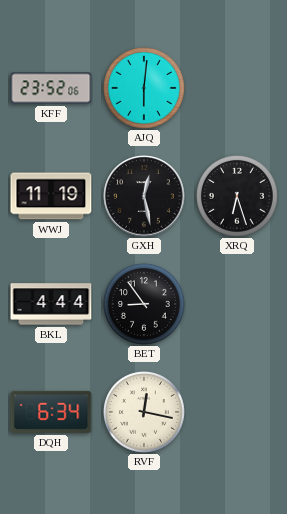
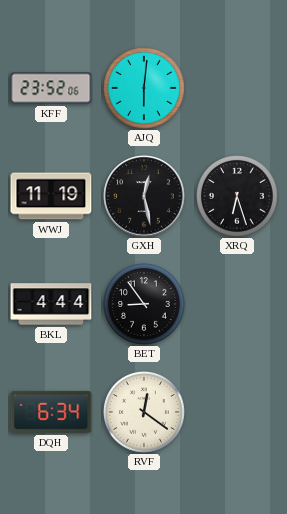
RVF: 12:17 -> 12:21 (145, 413)
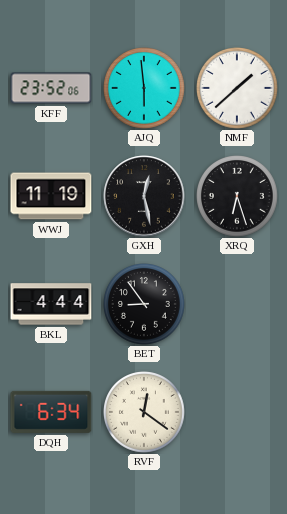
AJQ: 6:01 -> 5:59 (145, 89)
NMF: none -> 1:38 (238, 89)
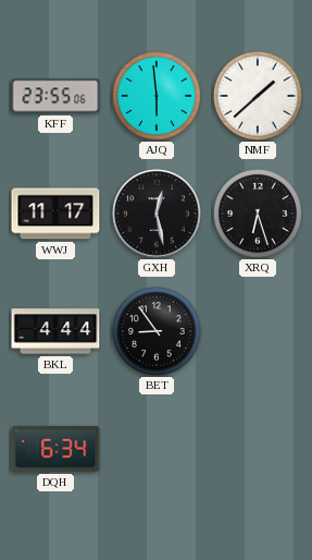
KFF: 23:52 -> 23:55 (55, 96)
WWJ: 11:19 -> 11:17 (55, 214)
RVF: 12:21 -> none (145, 413)
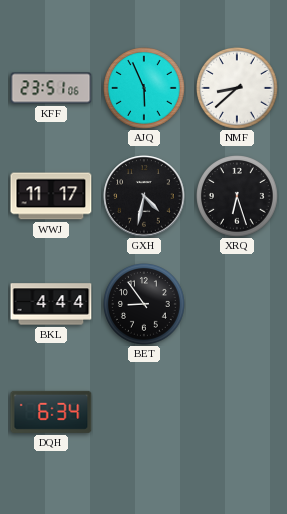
KFF: 23:55 -> 23:51 (51, 88)
AJQ: 5:59 -> 5:56 (145, 89)
NMF: 1:38 -> 8:38 (238, 89)
GXH: 12:28 -> 4:32 (144, 196)
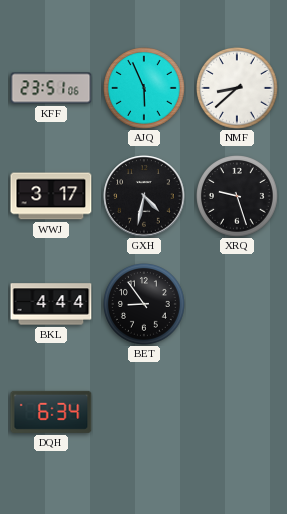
WWJ: 11:17 -> 3:17 (51, 196)
XRQ: 6:27 -> 9:27 (238, 197)
